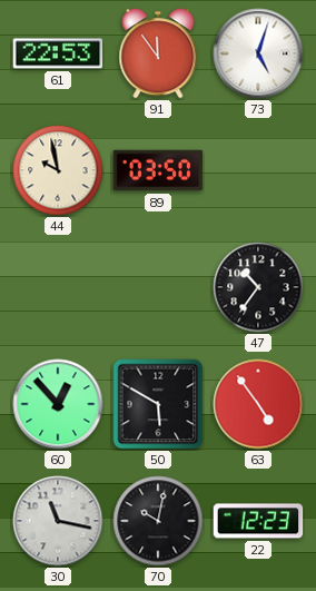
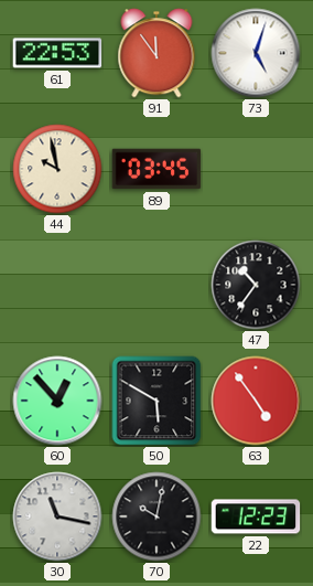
89: 03:50 -> 03:45 (156, 169)
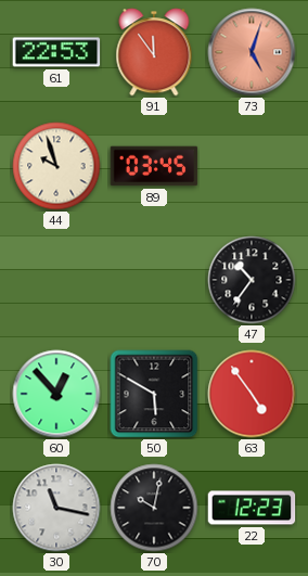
73 dial: white -> salmon (252, 52)
44: 9:58 -> 9:57 (56, 166)
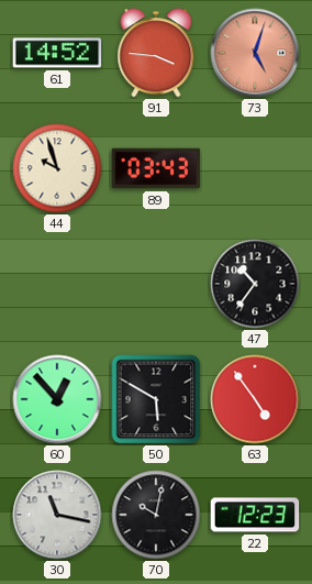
61: 22:53 -> 14:52 (57, 53)
91: 11:54 -> 3:46 (156, 53)
89: 03:45 -> 03:43 (156, 168)
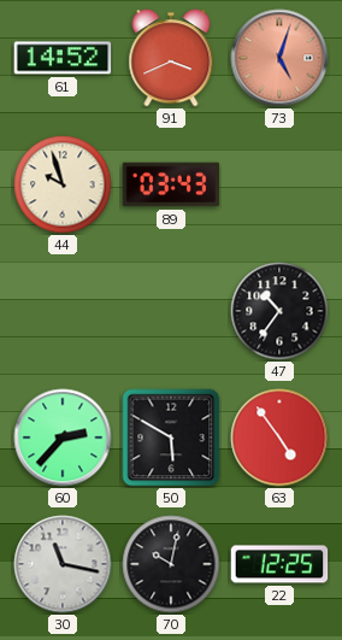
91: 3:46 -> 3:41 (171, 58)
60: 12:53 -> 2:37 (63, 438)
22: 12:23 -> 12:25 (279, 564)
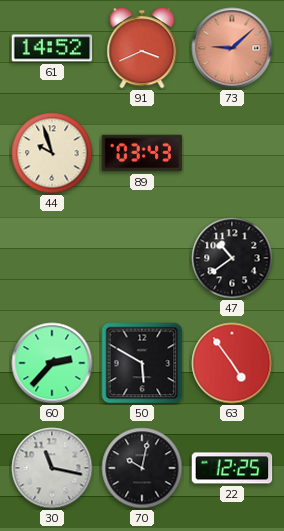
73: 5:03 -> 9:08 (232, 48)
47: 10:36 -> 10:39 (232, 258)
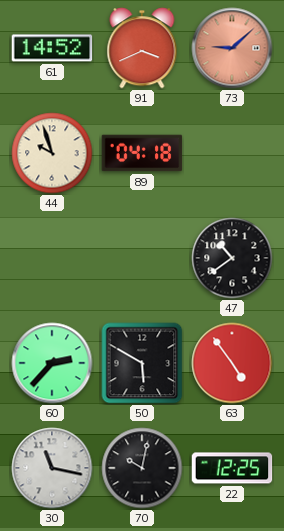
89: 03:43 -> 04:18 (142, 153)
